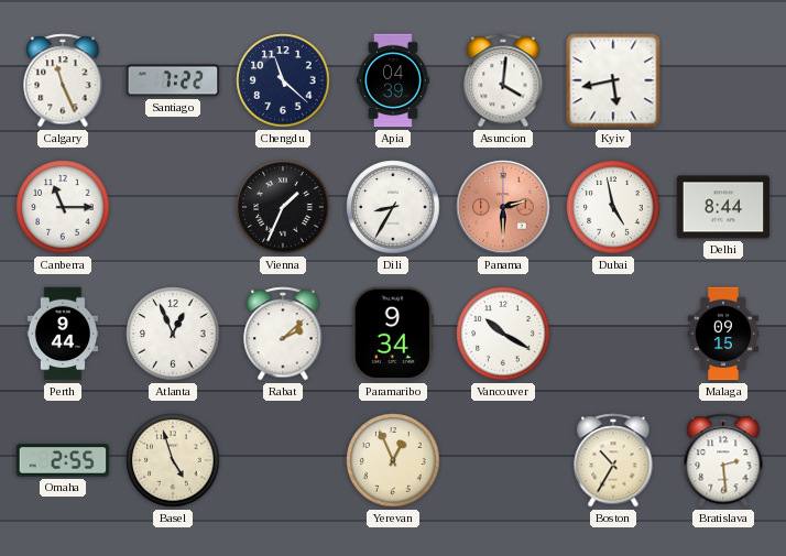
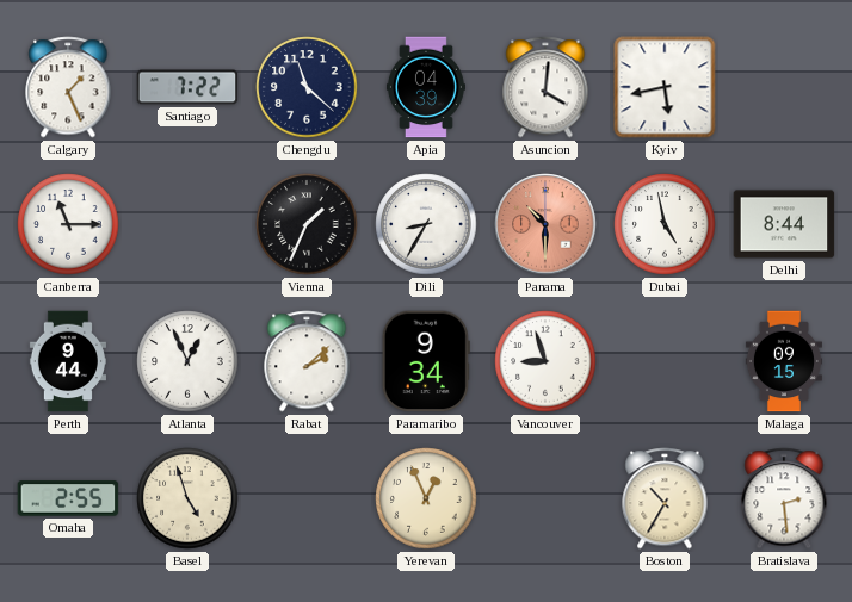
Calgary: 11:26 -> 1:26 (68, 87)
Panama: 2:30 -> 10:30 (545, 224)
Vancouver: 10:20 -> 8:57 (545, 361)
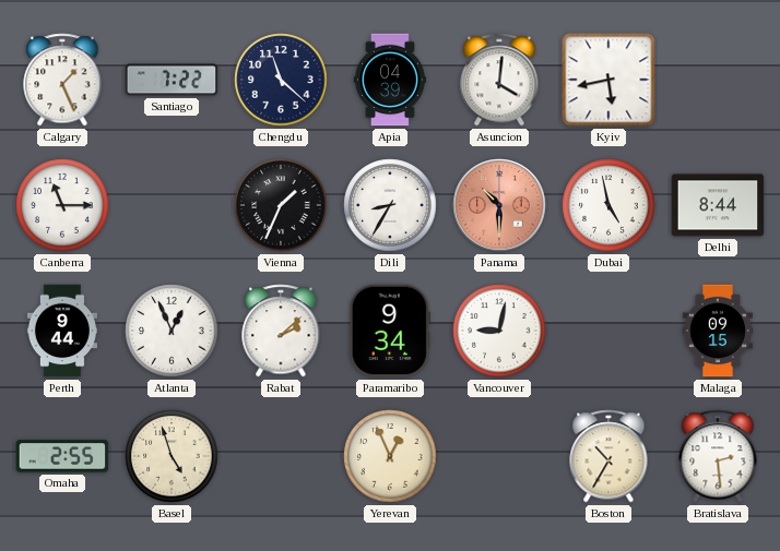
Vancouver: 8:57 -> 9:02 (499, 331)
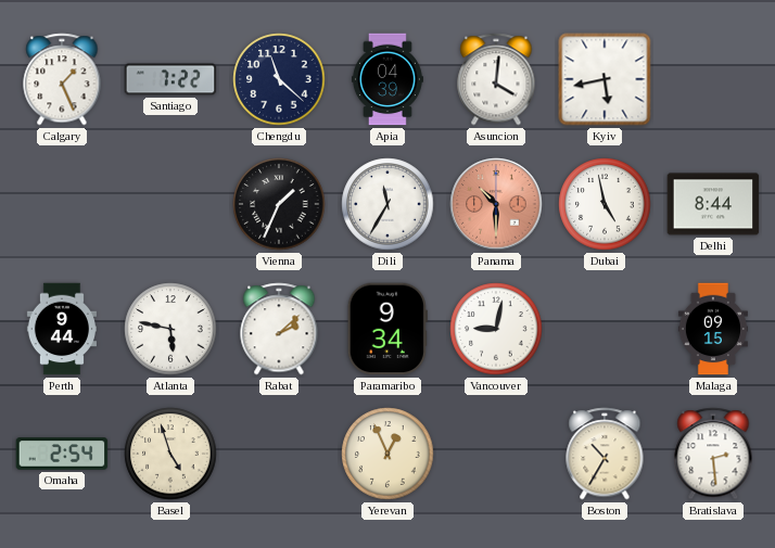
Canberra: 11:15 -> none (62, 205)
Dili: 8:35 -> 11:35 (387, 204)
Atlanta: 12:56 -> 5:47 (170, 329)
Omaha: 2:55 -> 2:54 (62, 454)
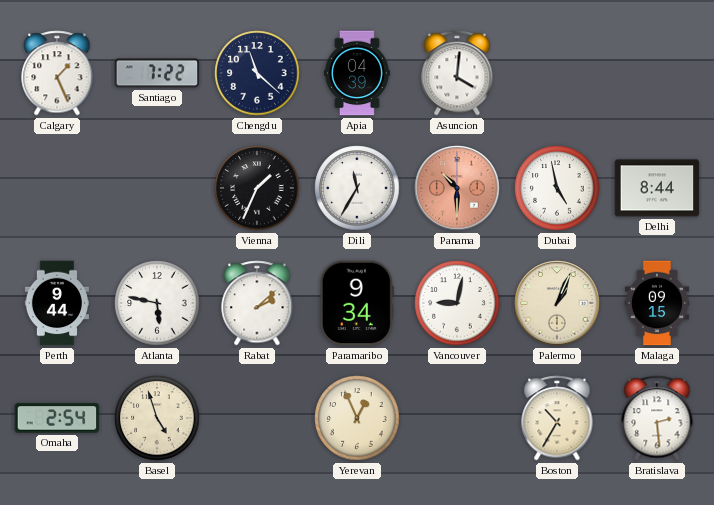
Kyiv: 5:43 -> none (605, 79)
Palermo: none -> 1:04 (557, 303)
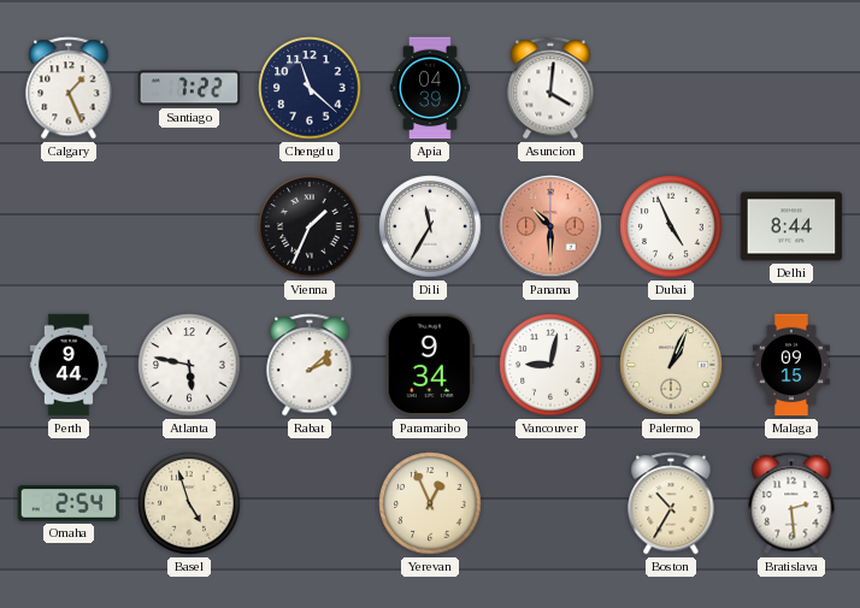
Dubai: 4:58 -> 4:56 (671, 226)
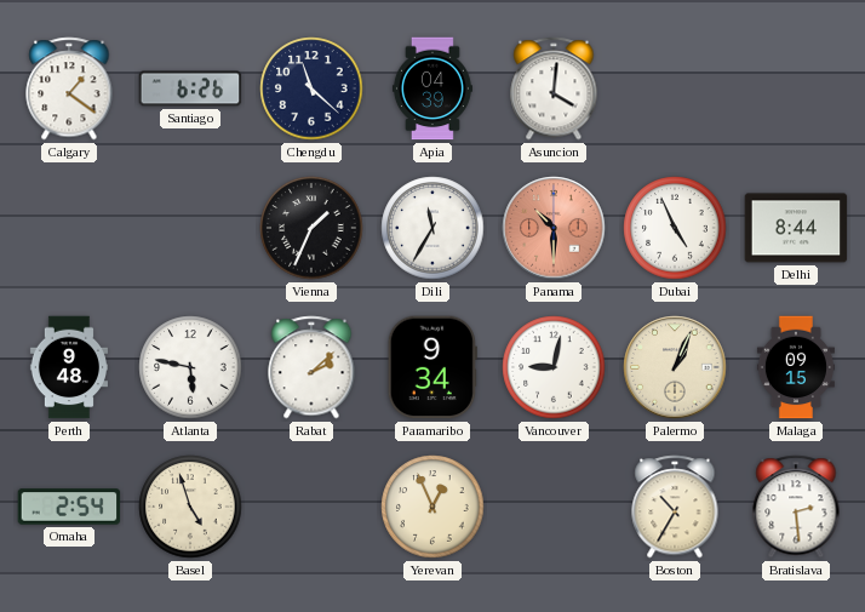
Calgary: 1:26 -> 1:21 (69, 88)
Santiago: 7:22 -> 6:26 (190, 88)
Perth: 9:44 -> 9:48 (68, 367)
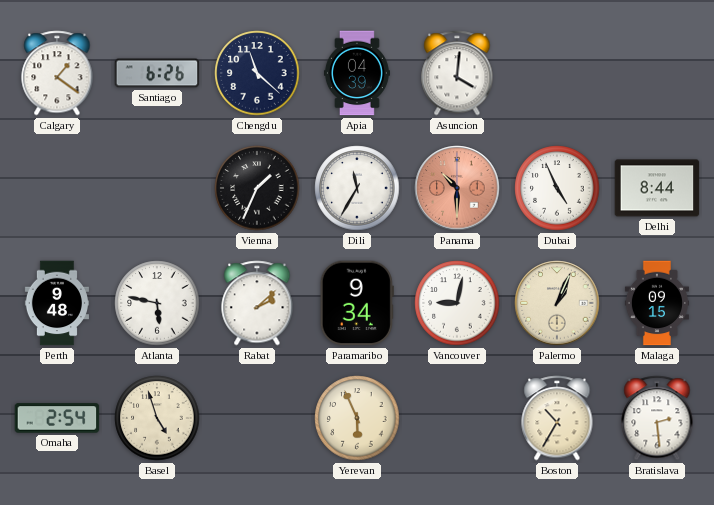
Yerevan: 12:56 -> 5:56 (357, 418)
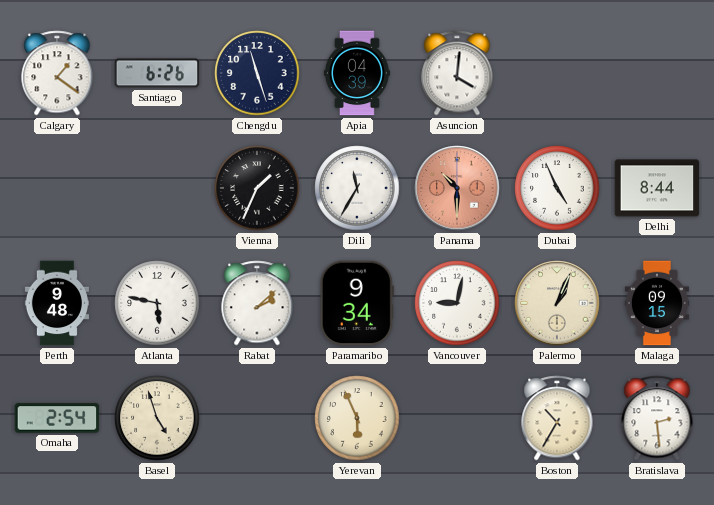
Chengdu: 11:22 -> 11:27 (257, 73)
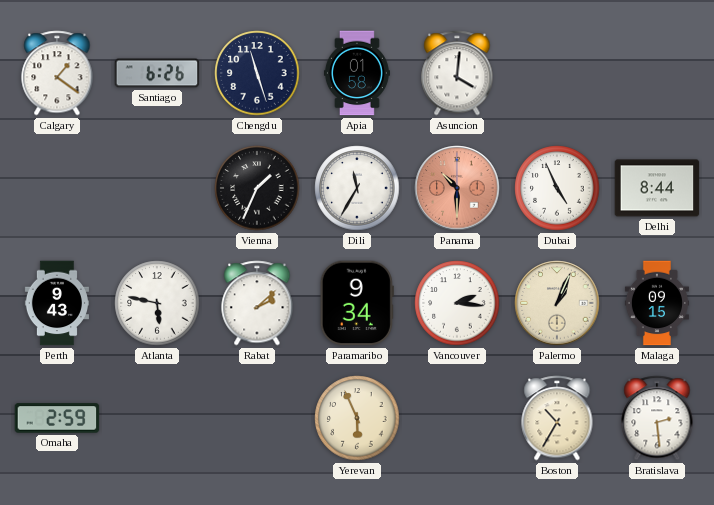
Apia: 04:39 -> 01:58 (357, 73)
Perth: 9:48 -> 9:43 (56, 303)
Vancouver: 9:02 -> 2:16 (457, 303)
Omaha: 2:54 -> 2:59 (57, 418)
Basel: 4:57 -> none (157, 418)
